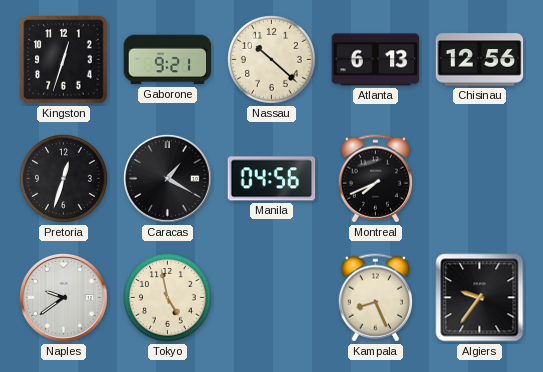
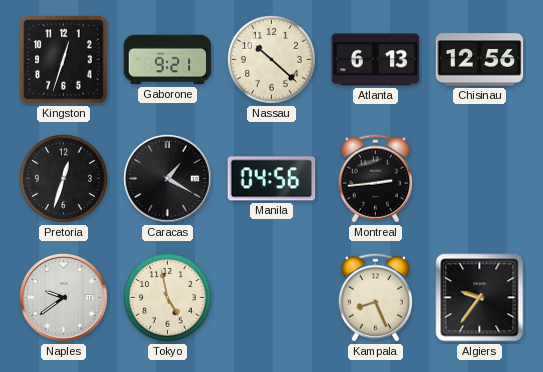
Montreal: 7:41 -> 2:44 (375, 179)
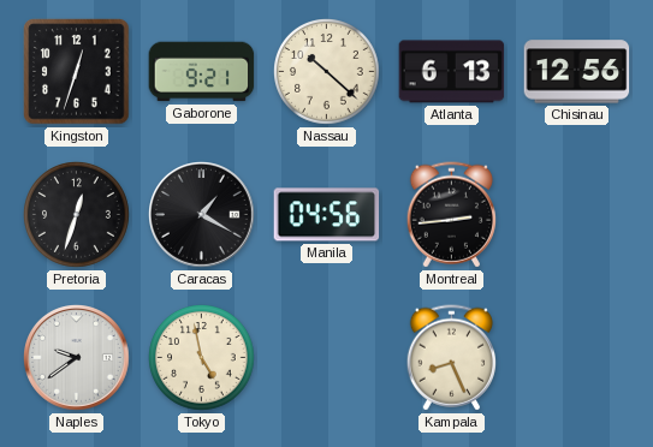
Algiers: 9:36 -> none (480, 298)
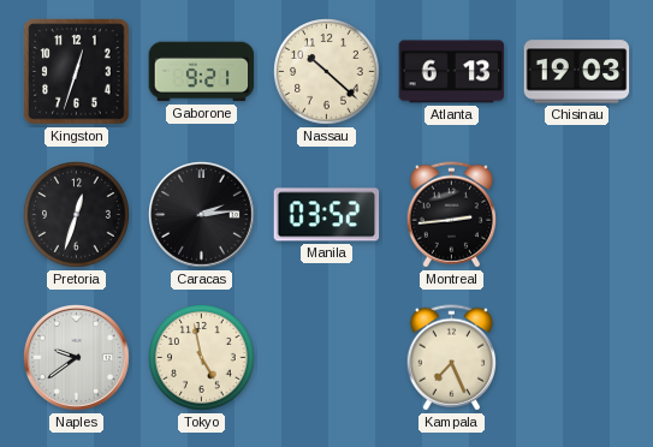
Chisinau: 12:56 -> 19:03 (577, 72)
Caracas: 1:20 -> 2:14 (202, 215)
Manila: 04:56 -> 03:52 (327, 215)
Kampala: 8:26 -> 7:26 (451, 358)
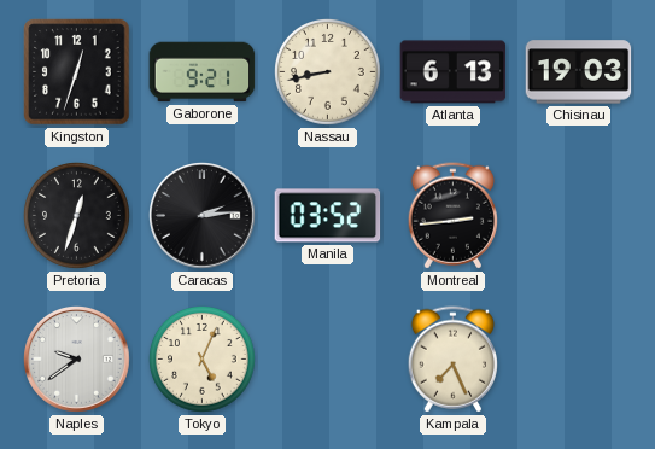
Nassau: 10:22 -> 8:43 (328, 72)
Tokyo: 4:58 -> 5:04 (203, 360)
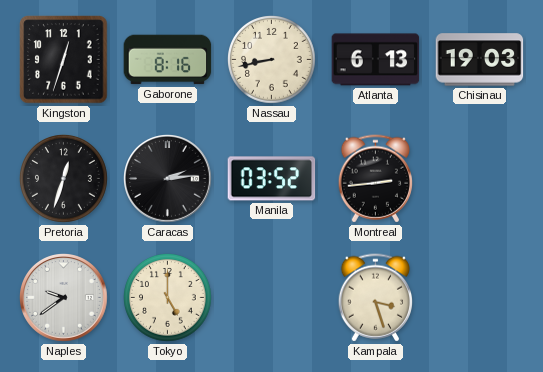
Gaborone: 9:21 -> 8:16 (168, 60)
Tokyo: 5:04 -> 5:00 (168, 298)
Kampala: 7:26 -> 3:27 (375, 298)
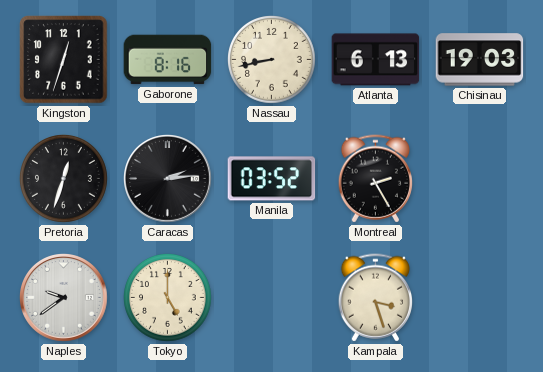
Montreal: 2:44 -> 2:25 (375, 179)
